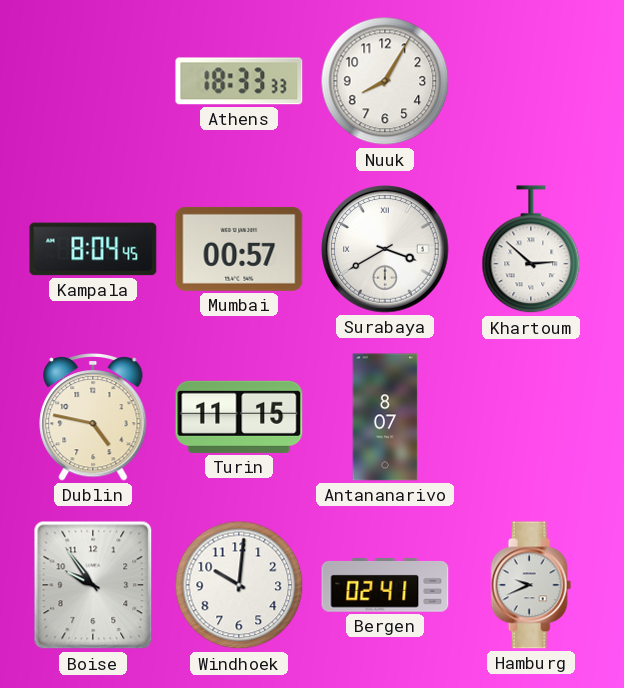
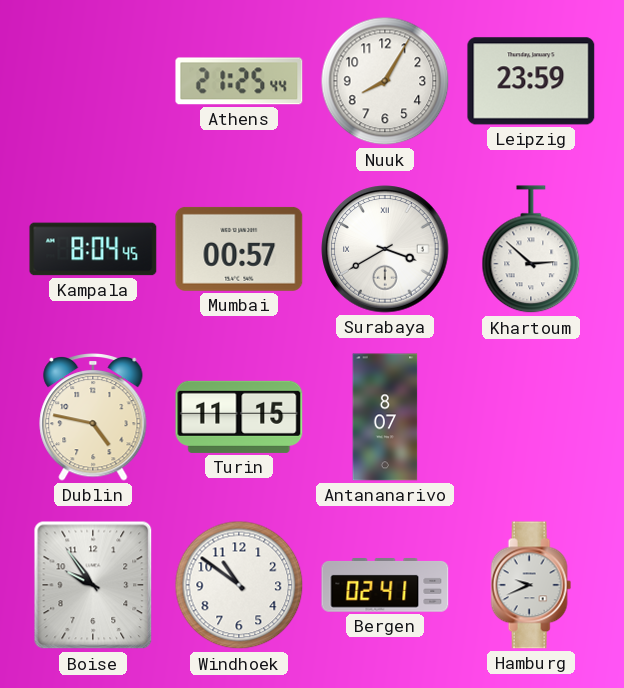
Athens: 18:33 -> 21:25 (239, 81)
Leipzig: none -> 23:59 (531, 81)
Windhoek: 10:01 -> 10:51 (239, 585)
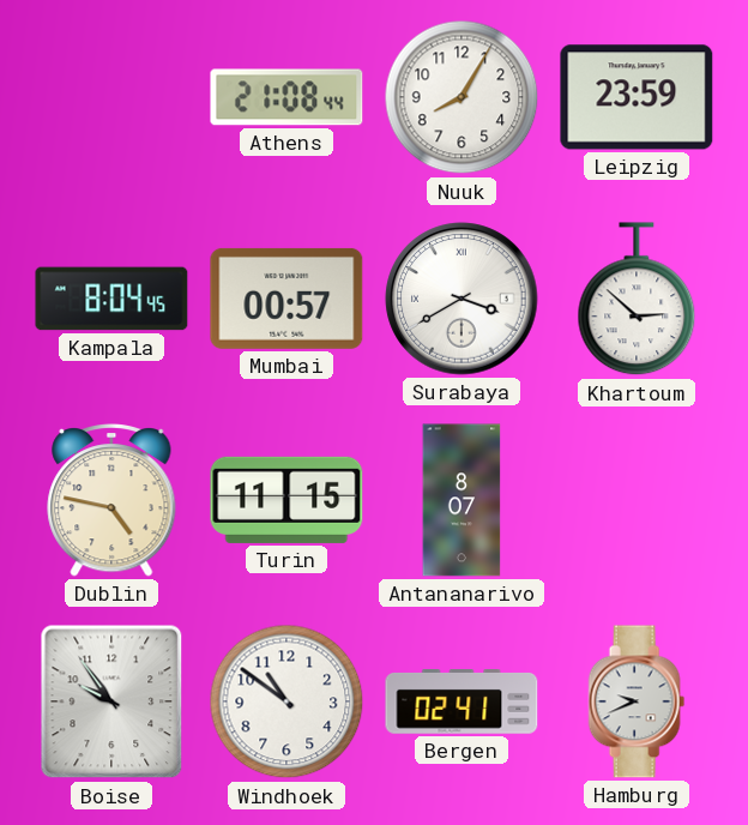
Athens: 21:25 -> 21:08 (286, 97)
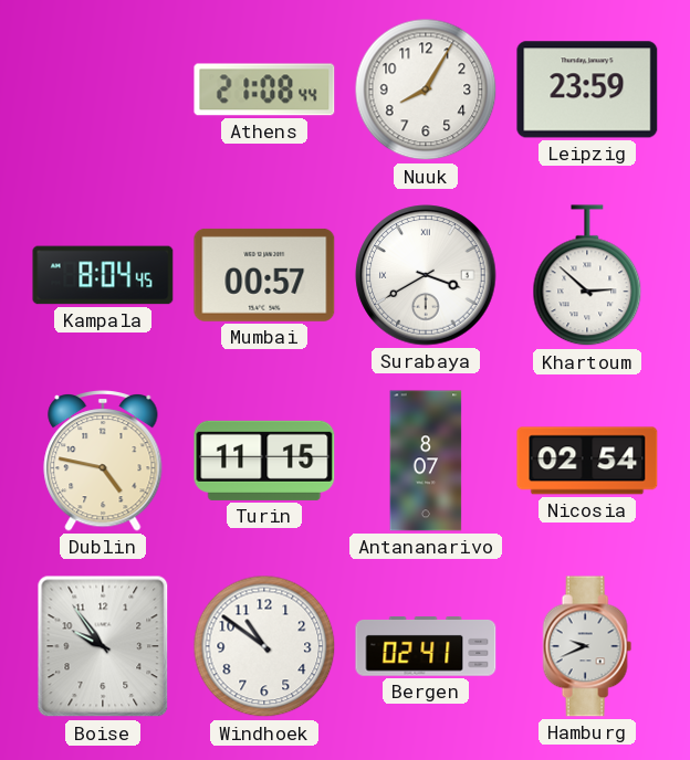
Nicosia: none -> 02:54 (587, 461)
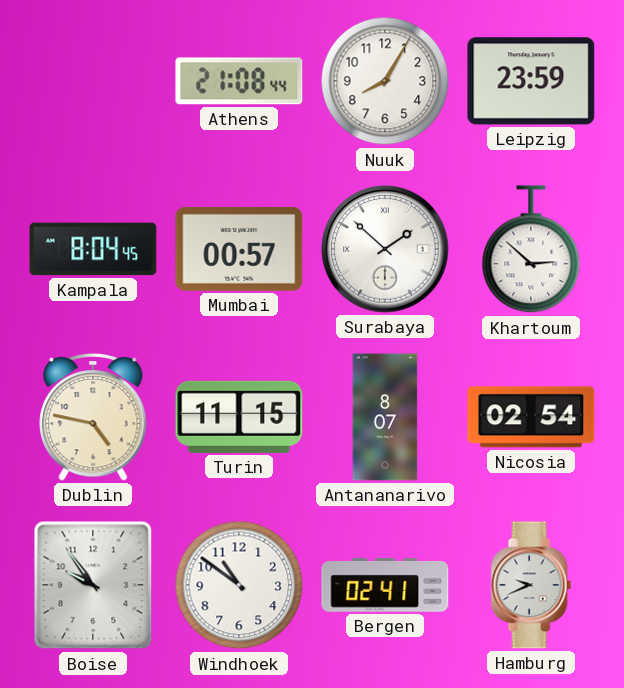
Surabaya: 3:40 -> 1:52 (385, 249)
